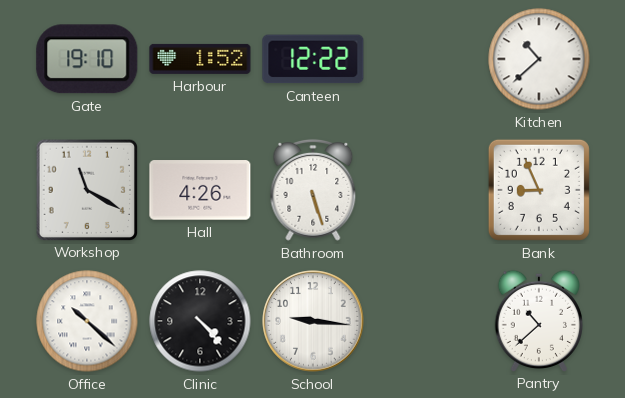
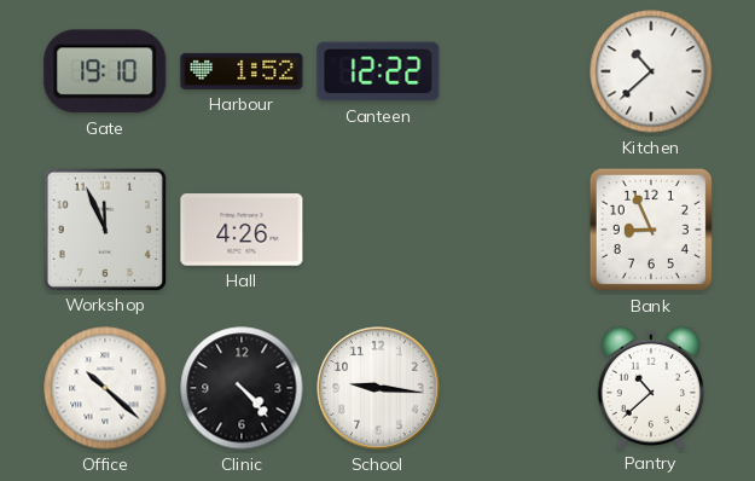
Workshop: 11:20 -> 11:56 (104, 228)
Bathroom: 5:27 -> none (313, 190)
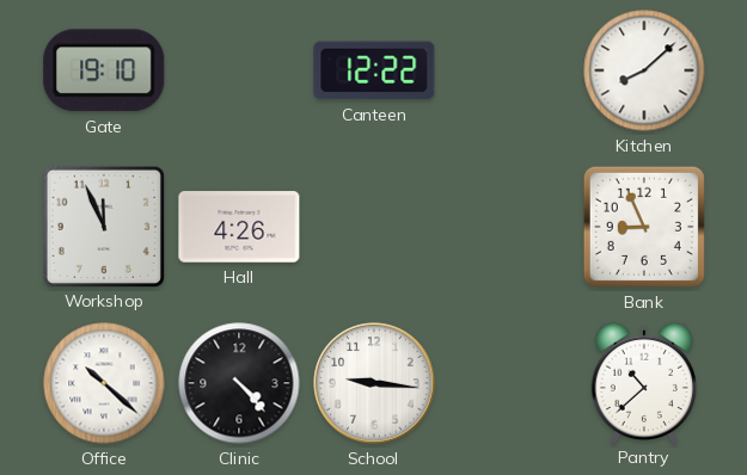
Harbour: 1:52 -> none (242, 71)
Kitchen: 10:38 -> 8:08 (644, 70)
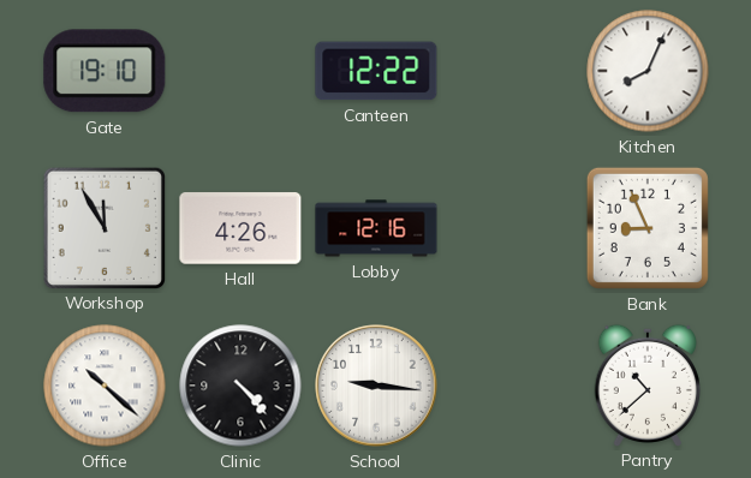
Kitchen: 8:08 -> 8:04 (648, 71)
Workshop: 11:56 -> 11:55 (103, 227)
Lobby: none -> 12:16 (376, 228)
